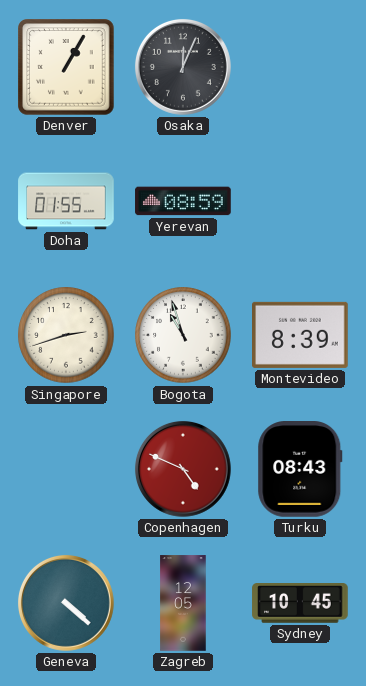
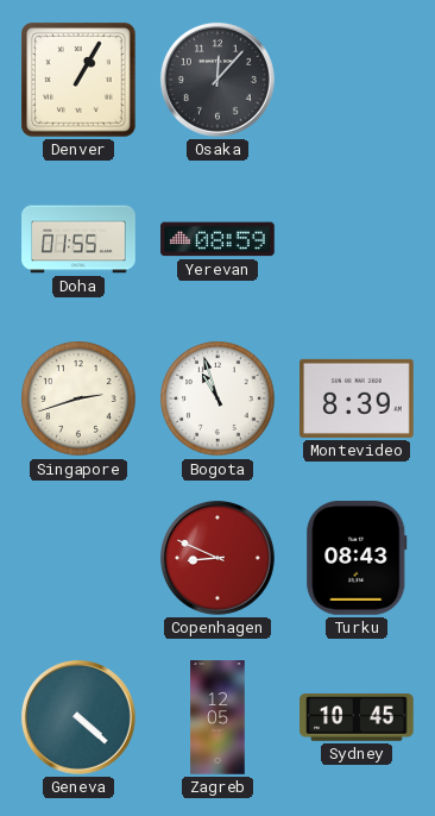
Osaka: 12:04 -> 12:07 (218, 80)
Copenhagen: 4:49 -> 8:49 (218, 558)
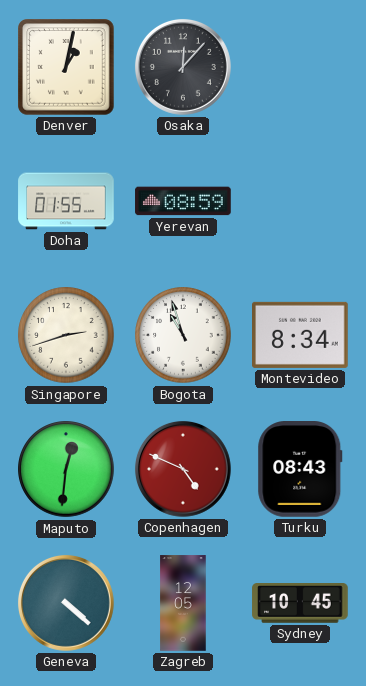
Denver: 1:05 -> 1:02 (67, 68)
Montevideo: 8:39 -> 8:34 (301, 335)
Maputo: none -> 12:31 (66, 469)
Copenhagen: 8:49 -> 4:49 (183, 469)
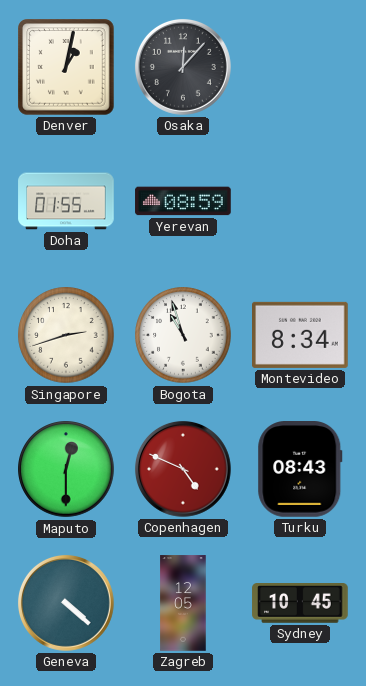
Maputo: 12:31 -> 12:30 (66, 469)
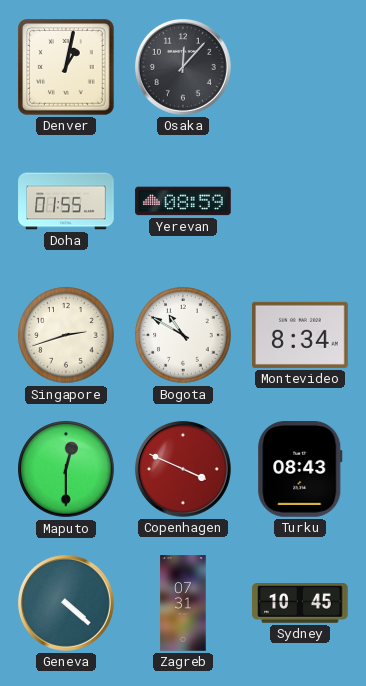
Bogota: 10:57 -> 10:50 (183, 335)
Copenhagen: 4:49 -> 3:49 (183, 469)
Zagreb: 12:05 -> 07:31 (183, 603)
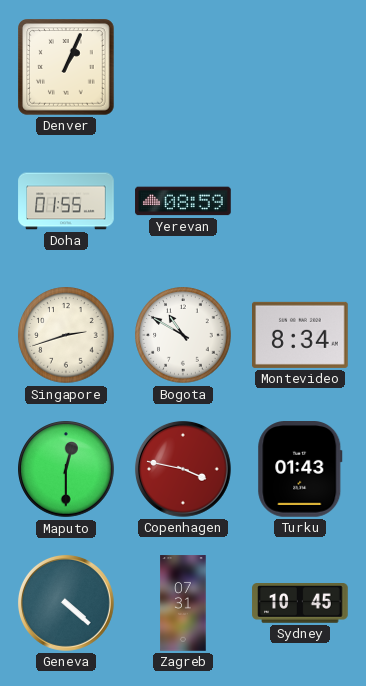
Denver: 1:02 -> 1:04 (67, 68)
Osaka: 12:07 -> none (183, 67)
Copenhagen: 3:49 -> 3:47 (183, 469)
Turku: 08:43 -> 01:43 (300, 470)
